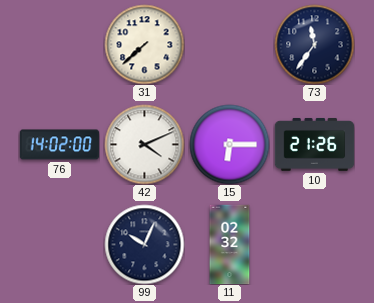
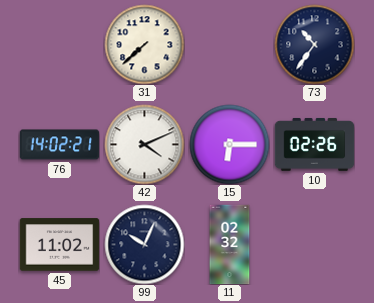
73: 11:36 -> 10:36 (314, 44)
76: 14:02:00 -> 14:02:21 (59, 145)
10: 21:26 -> 02:26 (314, 145)
45: none -> 11:02 (59, 245)
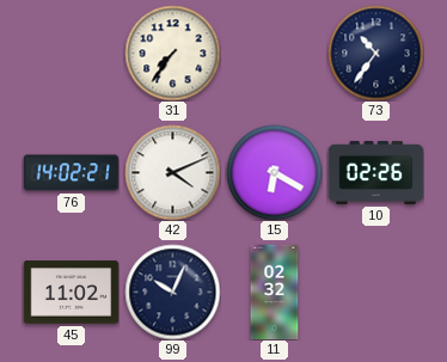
31: 7:38 -> 7:36 (172, 53)
15: 6:15 -> 6:20 (274, 172)
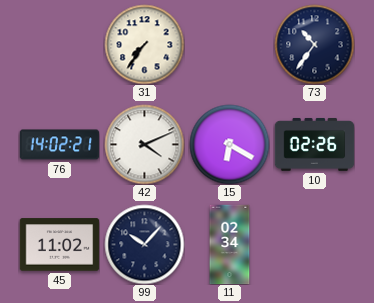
99: 10:04 -> 10:07 (144, 244)
11: 02:32 -> 02:34 (230, 244)
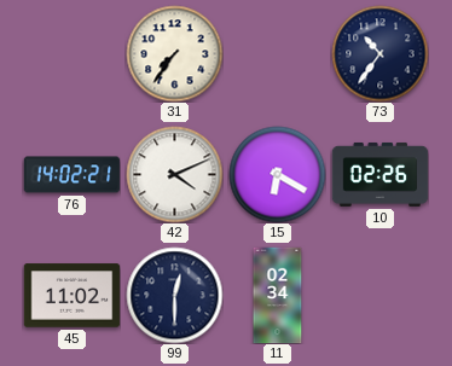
99: 10:07 -> 12:30 (174, 295)
